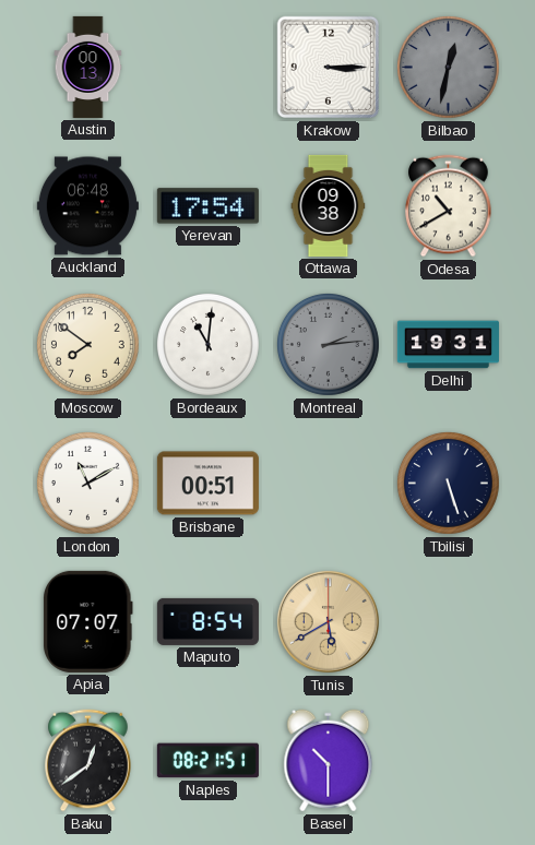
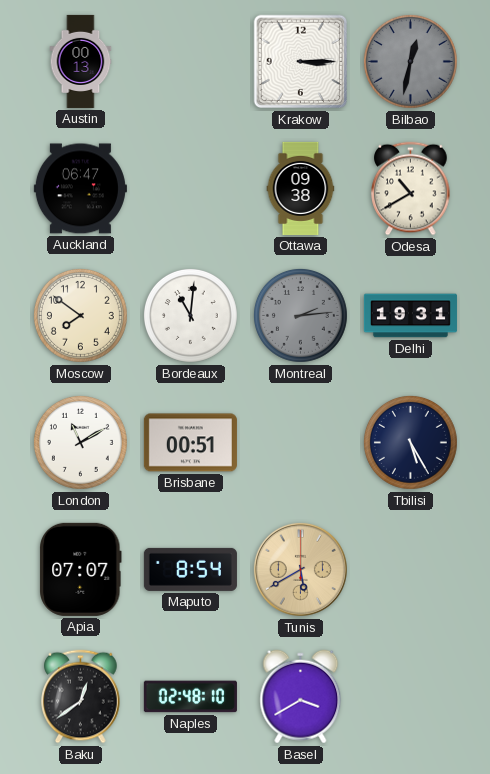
Auckland: 06:48 -> 06:47 (80, 189)
Yerevan: 17:54 -> none (207, 206)
Tbilisi: 5:27 -> 5:25 (410, 442)
Naples: 08:21 -> 02:48 (190, 697)
Basel: 10:30 -> 3:40 (301, 697)
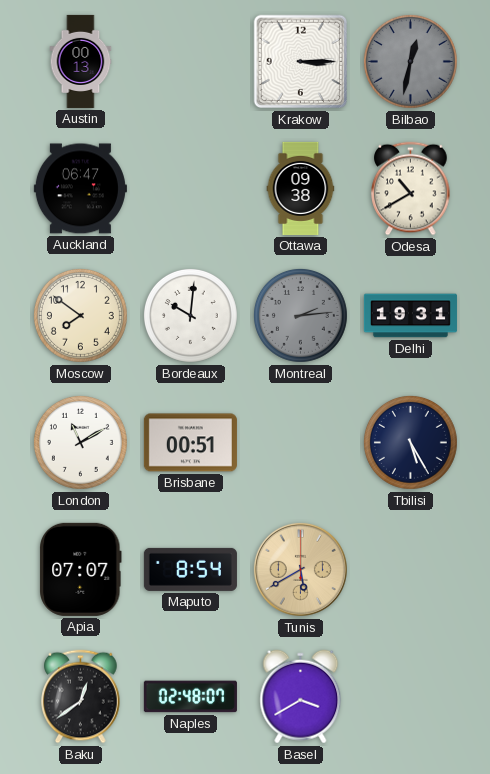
Bordeaux: 11:01 -> 10:01 (190, 315)
Naples: 02:48:10 -> 02:48:07 (190, 697)
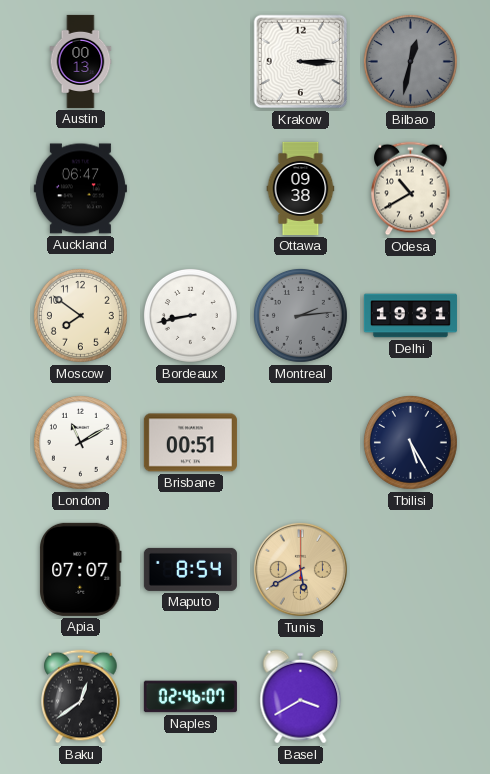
Bordeaux: 10:01 -> 8:43 (190, 315)
Naples: 02:48 -> 02:46 (190, 697)
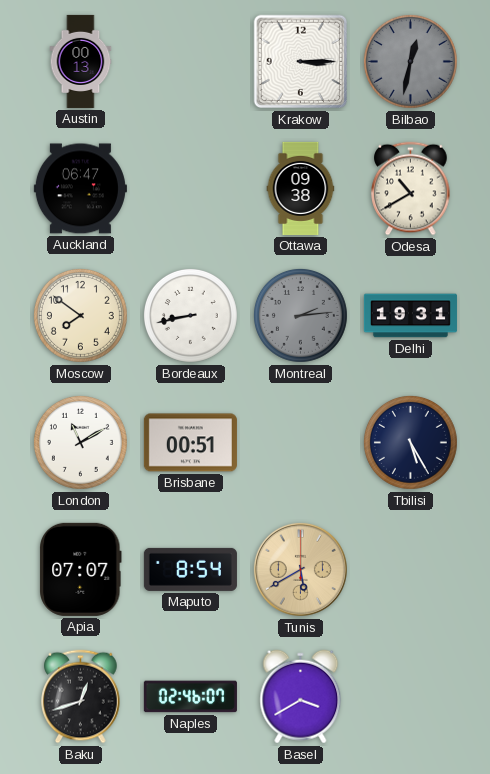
Baku: 12:39 -> 12:42 (81, 697)
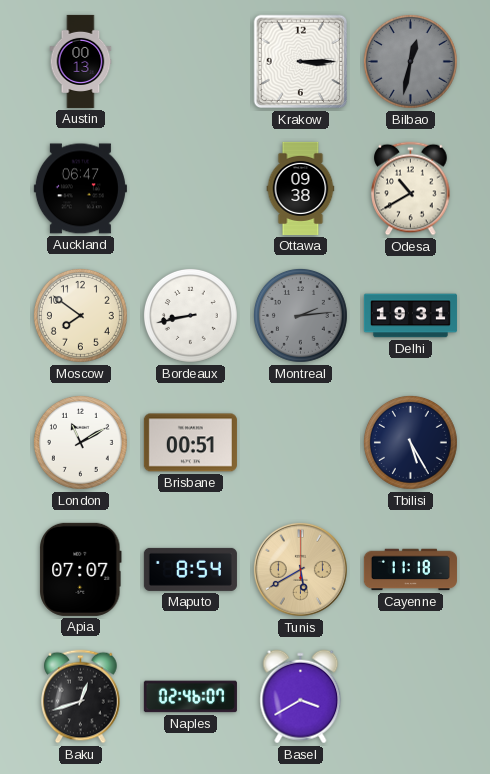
Cayenne: none -> 11:18 (410, 570)
